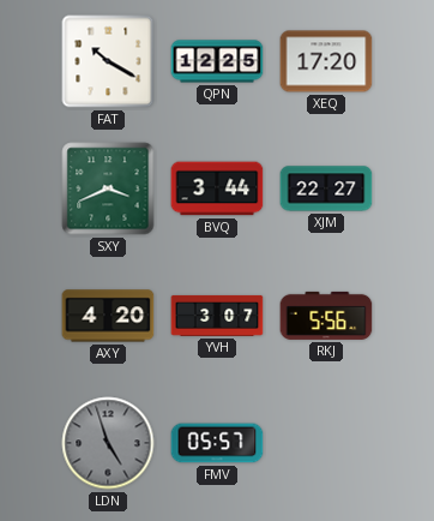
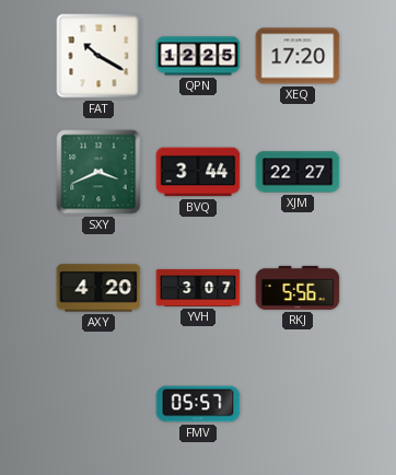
LDN: 4:57 -> none (108, 443)
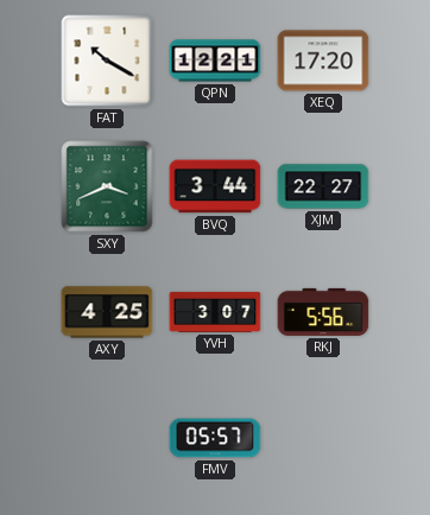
QPN: 12:25 -> 12:21 (215, 61)
AXY: 4:20 -> 4:25 (107, 312)
